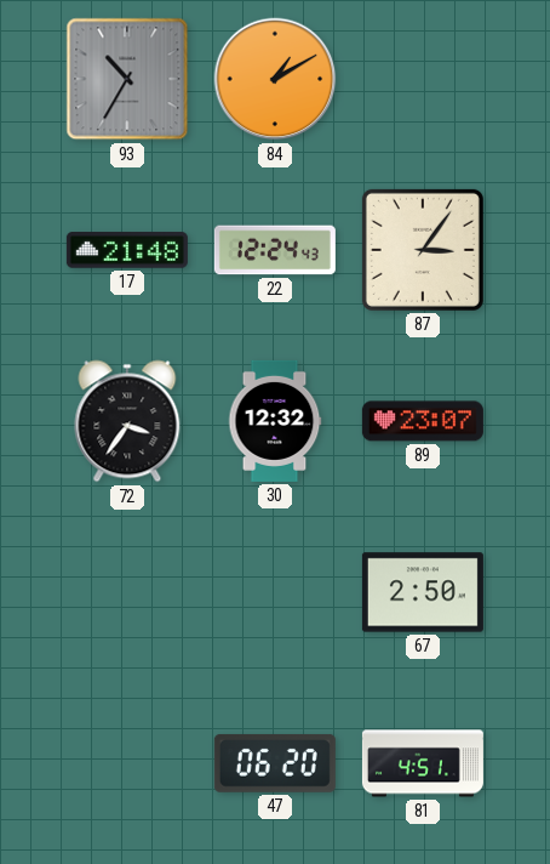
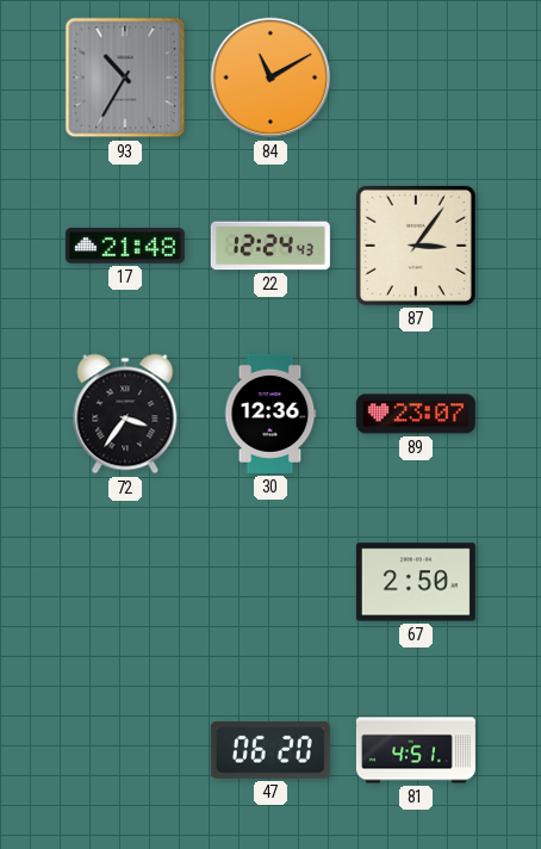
84: 1:10 -> 11:10 (270, 78)
30: 12:32 -> 12:36 (270, 414)
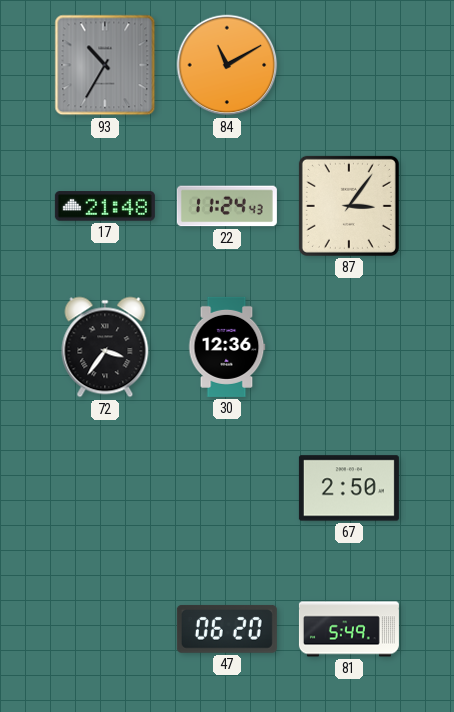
22: 12:24 -> 11:24 (227, 206)
89: 23:07 -> none (416, 414)
81: 4:51 -> 5:49 (349, 629)
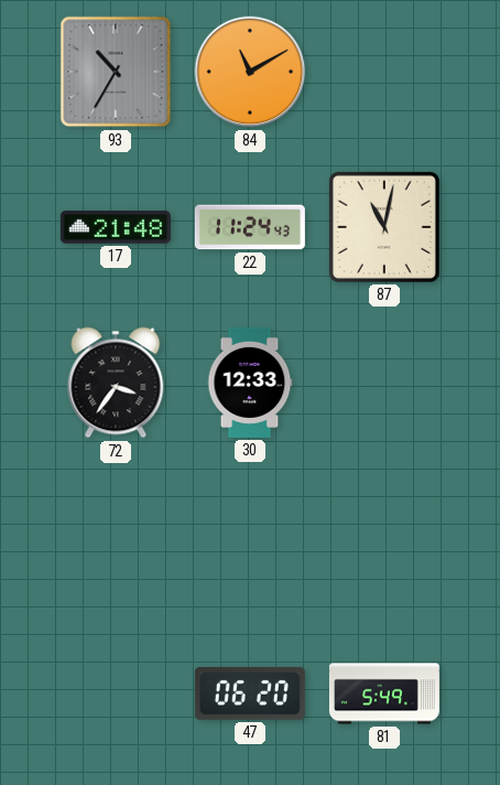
87: 3:06 -> 11:02 (384, 227)
30: 12:36 -> 12:33 (250, 383)
67: 2:50 -> none (349, 488)
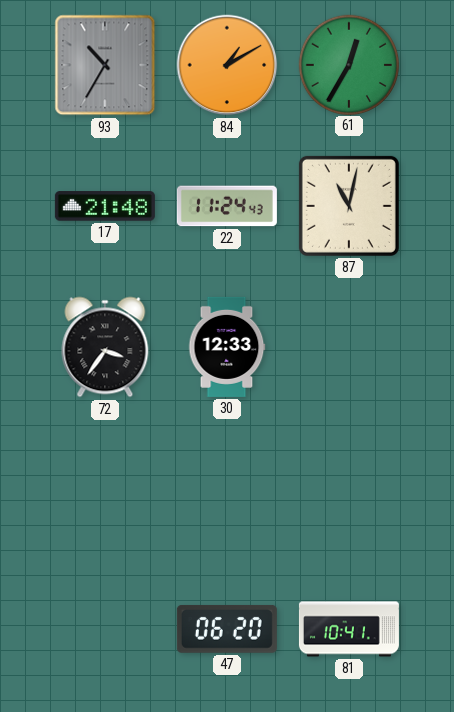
84: 11:10 -> 1:10 (227, 65)
61: none -> 12:35 (348, 64)
81: 5:49 -> 10:41 (349, 629)
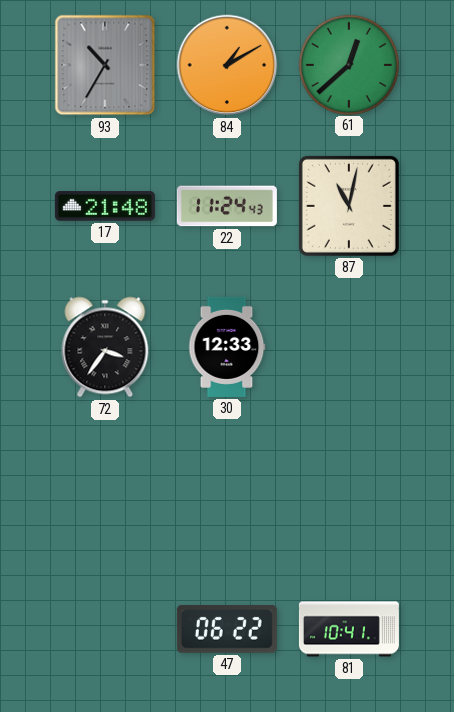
61: 12:35 -> 12:38 (348, 64)
47: 06:20 -> 06:22 (227, 629)
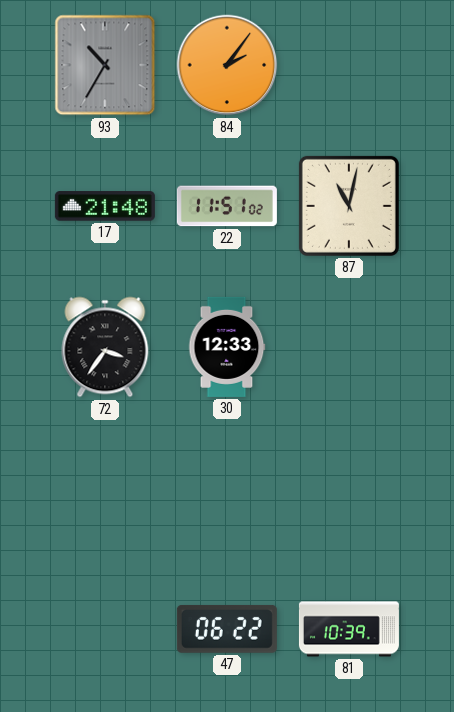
84: 1:10 -> 2:06 (227, 65)
61: 12:38 -> none (348, 64)
22: 11:24 -> 11:51 (227, 206)
81: 10:41 -> 10:39 (349, 629)
